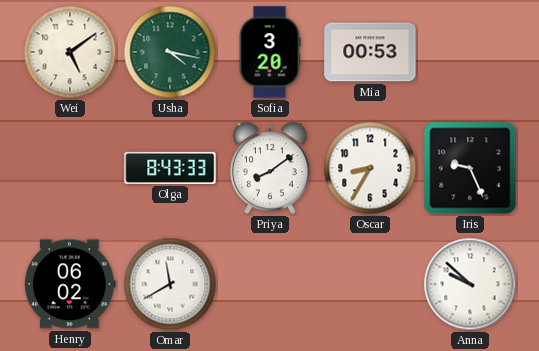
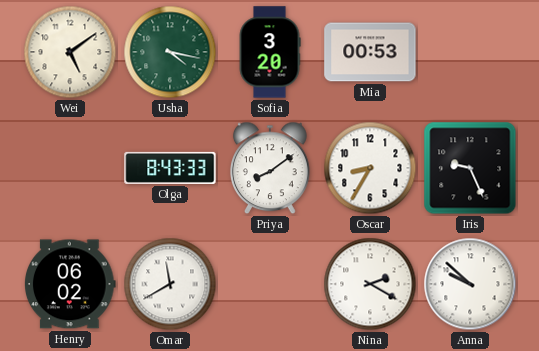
Nina: none -> 2:20 (370, 284)
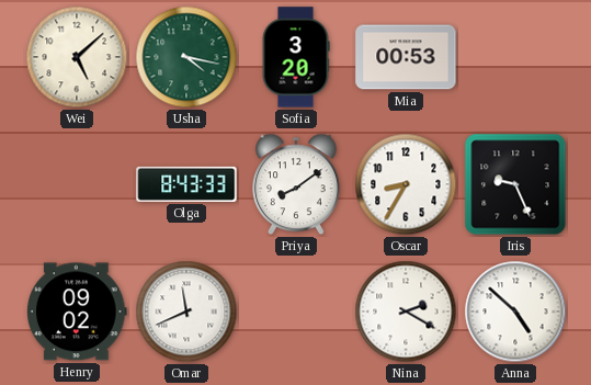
Wei: 5:09 -> 5:08 (77, 57)
Henry: 06:02 -> 09:02 (78, 312)
Omar: 11:40 -> 11:41 (186, 312)
Anna: 9:52 -> 4:52 (515, 312)
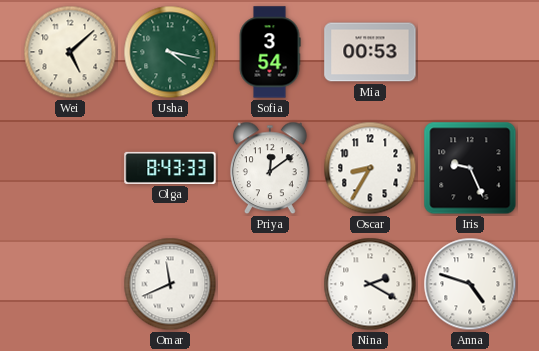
Sofia: 3:20 -> 3:54 (270, 52)
Priya: 8:09 -> 12:09 (270, 168)
Henry: 09:02 -> none (78, 312)
Anna: 4:52 -> 4:48 (470, 284)
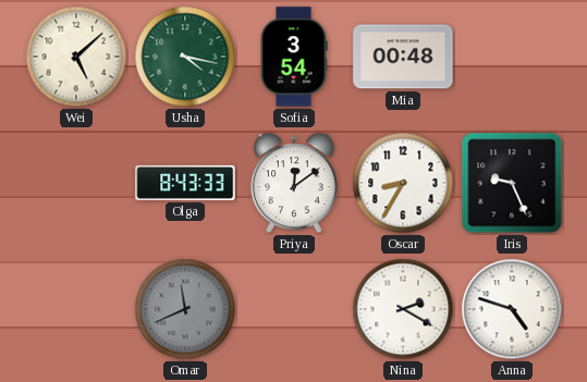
Mia: 00:53 -> 00:48 (403, 57)
Omar dial: white -> grey (185, 309)
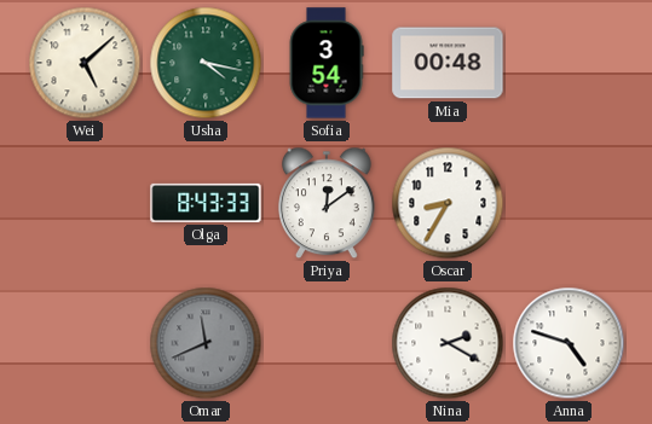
Iris: 9:26 -> none (512, 183)
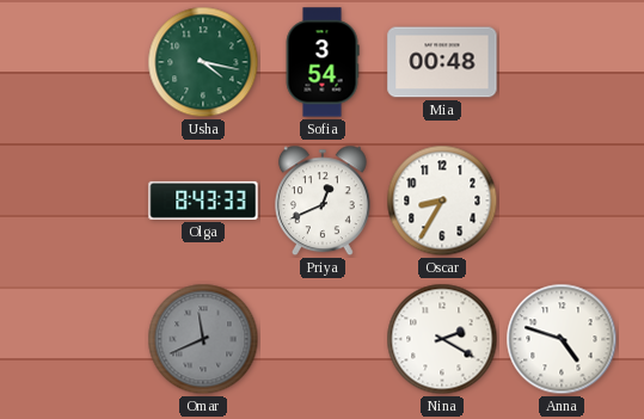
Wei: 5:08 -> none (85, 63)
Priya: 12:09 -> 12:41 (323, 201)
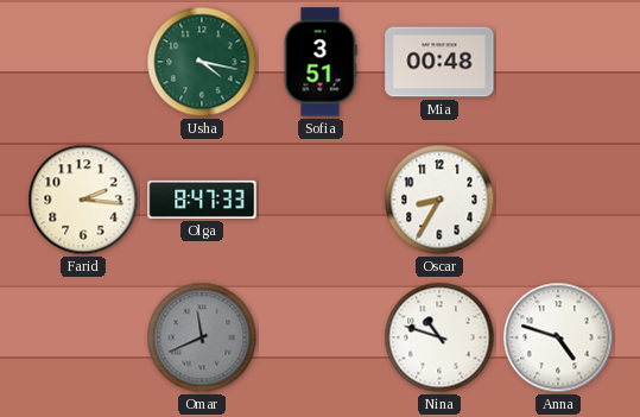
Sofia: 3:54 -> 3:51 (321, 62)
Farid: none -> 2:16 (83, 200)
Olga: 8:43 -> 8:47 (202, 200)
Priya: 12:41 -> none (323, 201)
Nina: 2:20 -> 10:48 (439, 337)
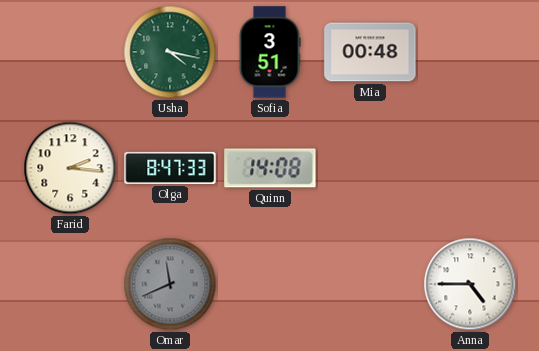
Quinn: none -> 14:08 (270, 168)
Oscar: 8:35 -> none (439, 200)
Nina: 10:48 -> none (439, 337)
Anna: 4:48 -> 4:45 (470, 284)
